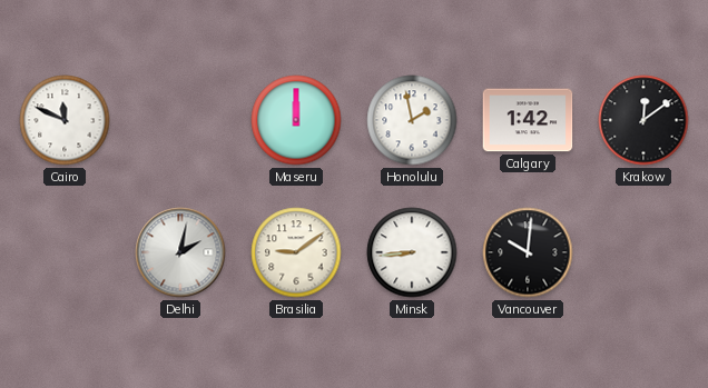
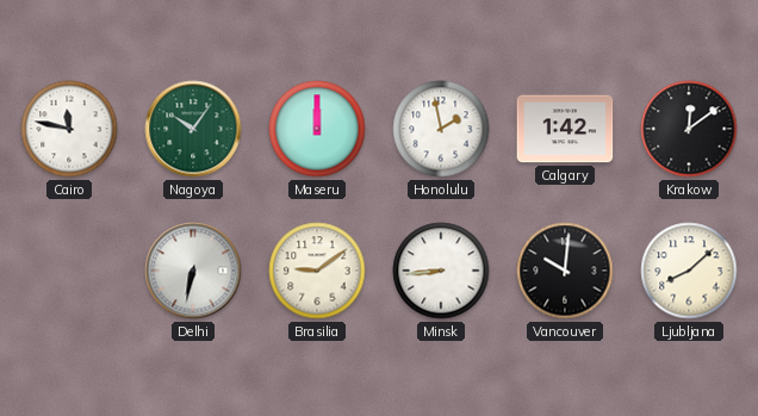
Cairo: 11:49 -> 11:47 (69, 129)
Nagoya: none -> 10:06 (193, 129)
Delhi: 2:02 -> 6:32 (193, 271)
Ljubljana: none -> 8:08 (689, 271)
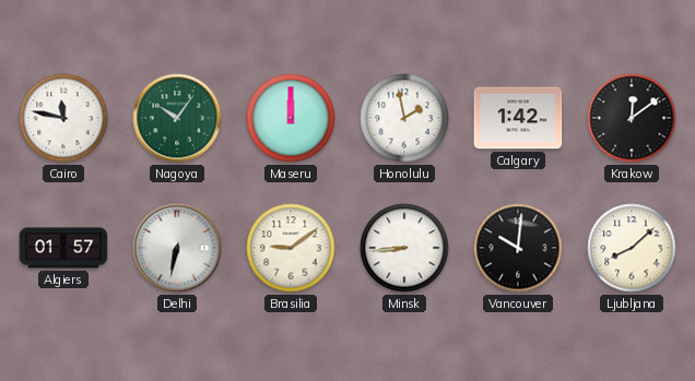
Algiers: none -> 01:57 (63, 248)
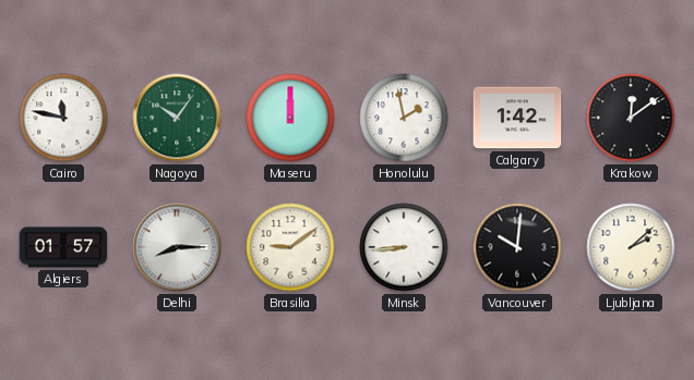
Delhi: 6:32 -> 8:15 (177, 247)
Ljubljana: 8:08 -> 2:08 (631, 247)
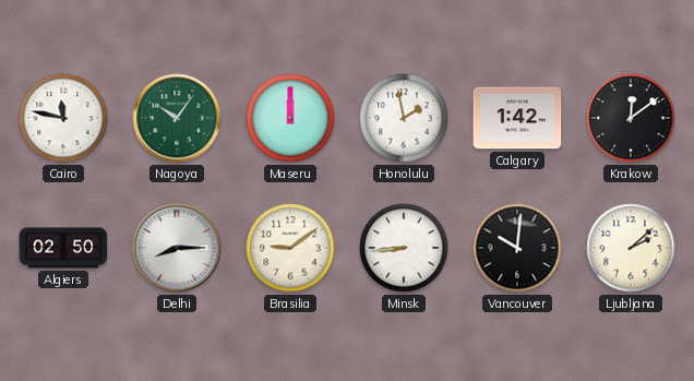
Algiers: 01:57 -> 02:50 (63, 248)
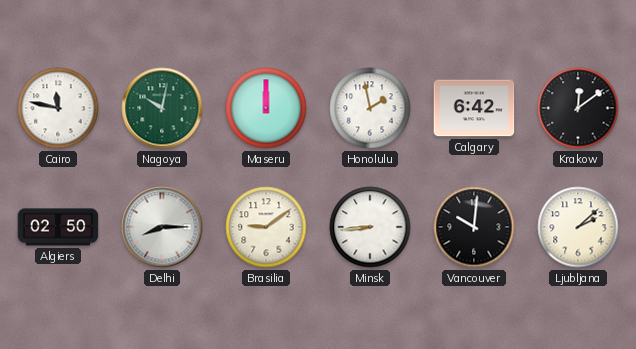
Nagoya: 10:06 -> 10:02 (162, 108)
Calgary: 1:42 -> 6:42 (474, 108)
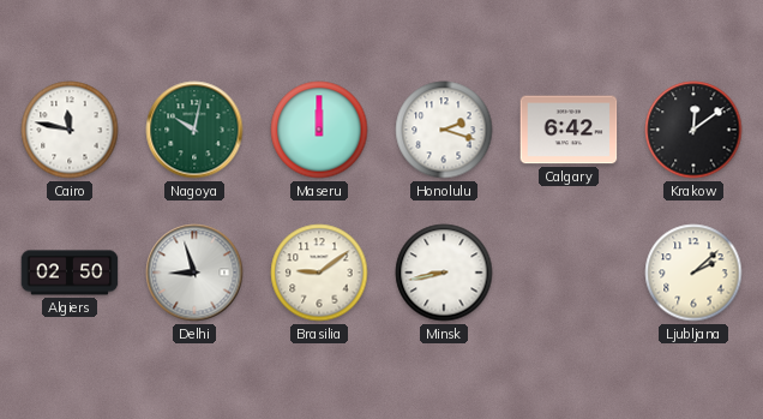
Honolulu: 1:58 -> 2:18 (444, 130)
Delhi: 8:15 -> 8:57 (194, 273)
Minsk: 8:44 -> 8:43 (444, 273)
Vancouver: 10:01 -> none (474, 227)
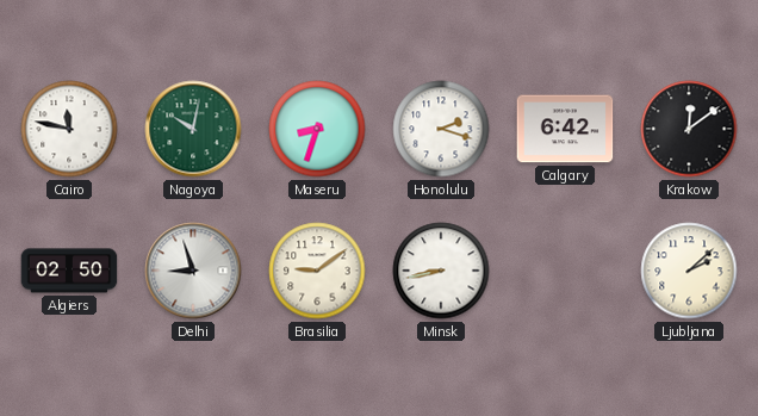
Maseru: 12:00 -> 8:33 (317, 129)
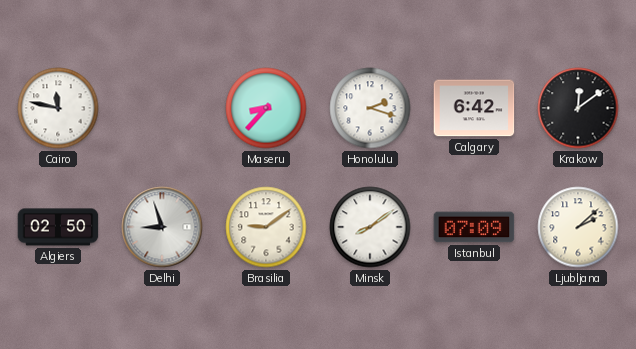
Nagoya: 10:02 -> none (193, 129)
Maseru: 8:33 -> 8:37 (266, 108)
Minsk: 8:43 -> 8:09 (370, 227)
Istanbul: none -> 07:09 (474, 227)
